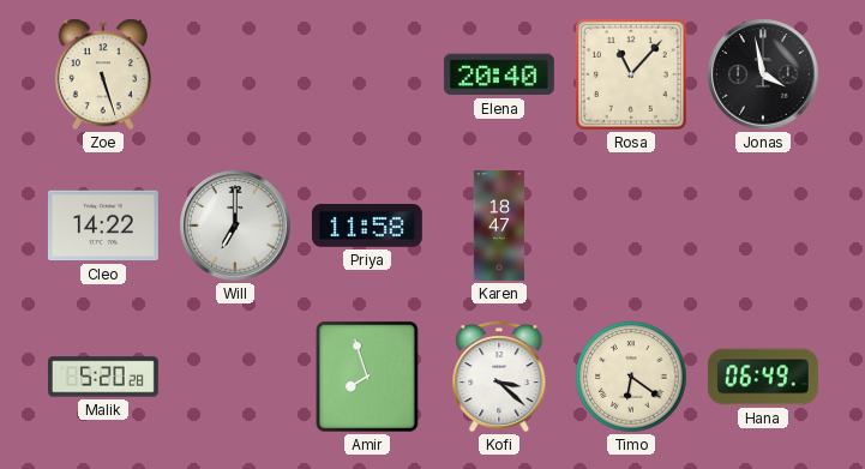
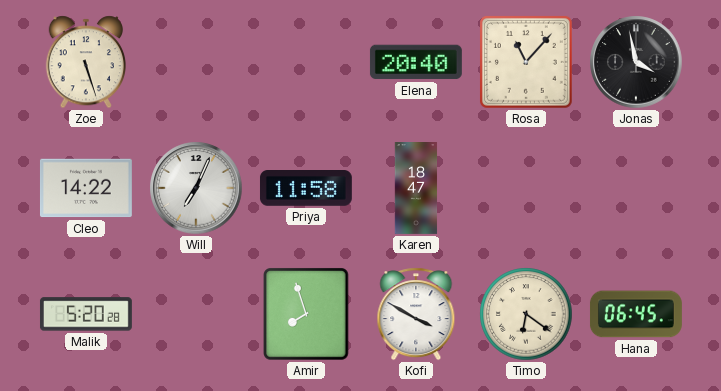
Will: 7:00 -> 7:04 (196, 188)
Kofi: 3:22 -> 3:50 (416, 314)
Hana: 06:49 -> 06:45 (636, 314)
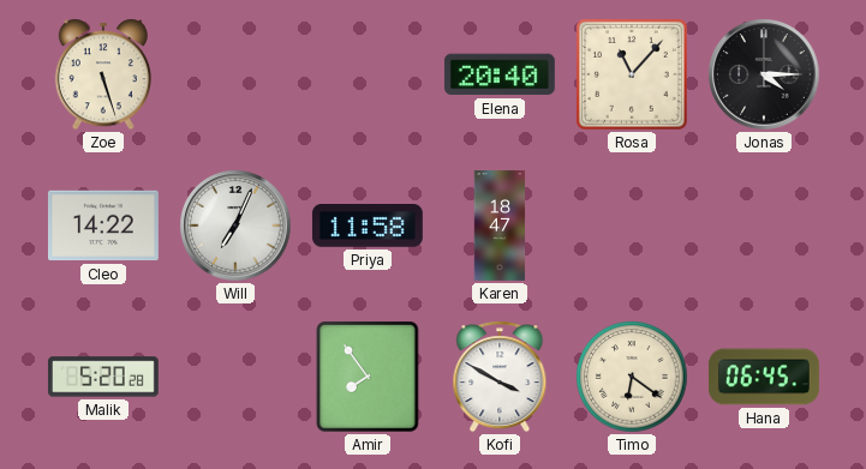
Jonas: 3:58 -> 4:15 (764, 74)
Amir: 7:57 -> 7:54 (368, 377)
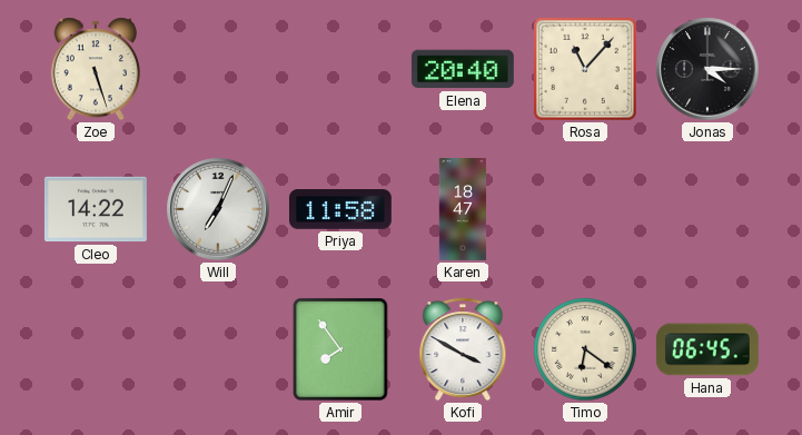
Malik: 5:20 -> none (103, 377)
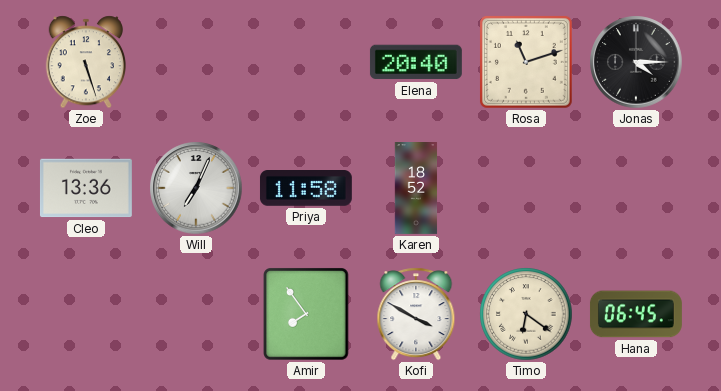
Rosa: 11:07 -> 11:12 (526, 62)
Cleo: 14:22 -> 13:36 (86, 188)
Karen: 18:47 -> 18:52 (416, 189)
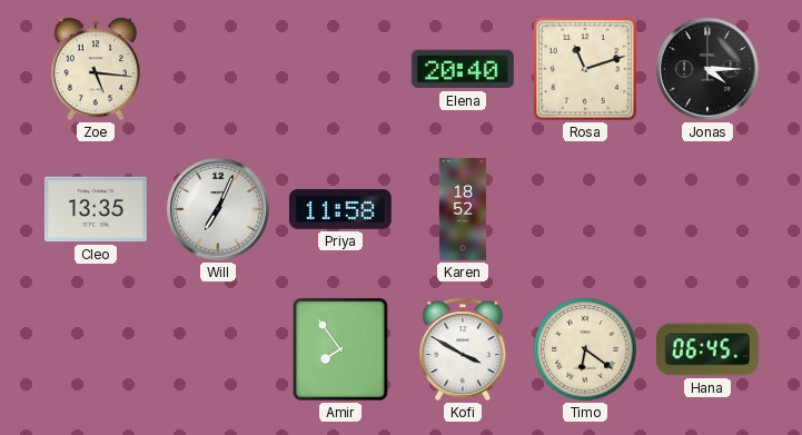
Zoe: 5:27 -> 5:16 (96, 69)
Cleo: 13:36 -> 13:35 (96, 209)
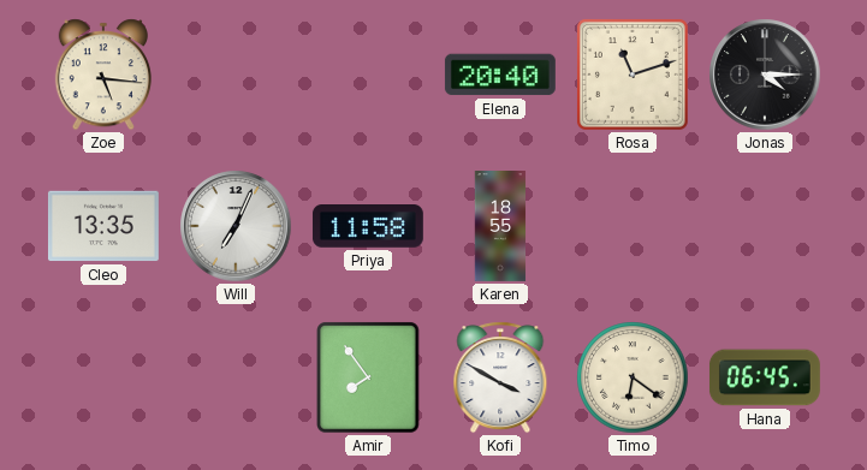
Karen: 18:52 -> 18:55 (500, 227)
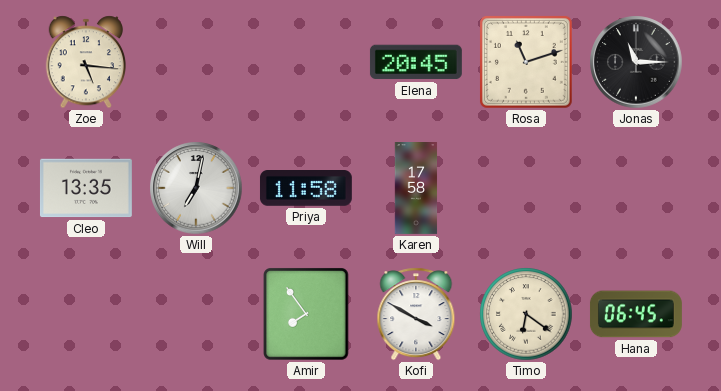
Elena: 20:40 -> 20:45 (416, 62)
Jonas: 4:15 -> 11:15 (636, 62)
Will: 7:04 -> 7:02 (196, 188)
Karen: 18:55 -> 17:58 (416, 189)
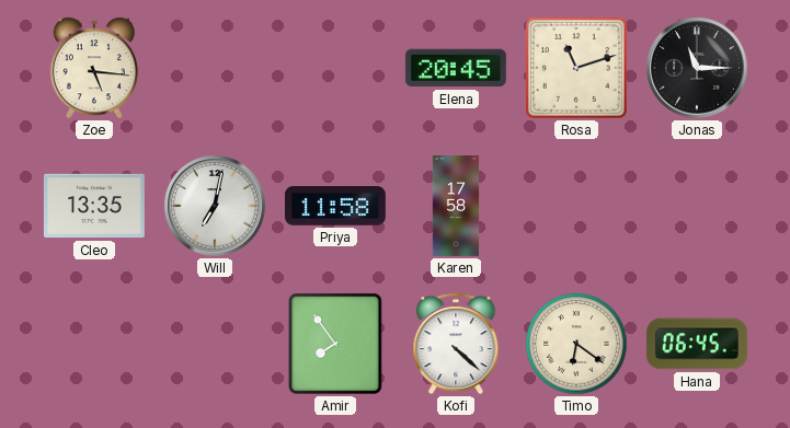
Kofi: 3:50 -> 4:22 (456, 344)
